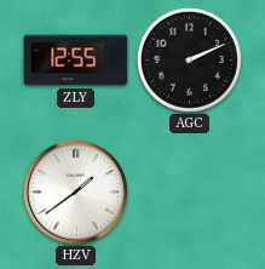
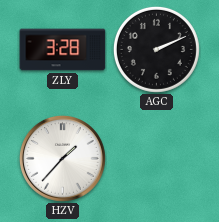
ZLY: 12:55 -> 3:28 (63, 50)
HZV: 1:39 -> 1:37 (62, 158)
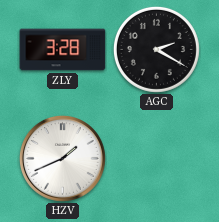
AGC: 2:11 -> 2:20 (156, 49)
HZV: 1:37 -> 1:41 (62, 158)
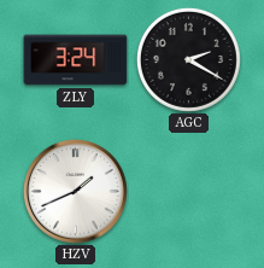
ZLY: 3:28 -> 3:24 (76, 60)
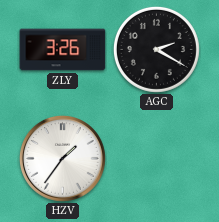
ZLY: 3:24 -> 3:26 (63, 50)
HZV: 1:41 -> 1:36 (62, 158)
